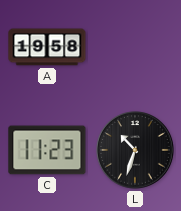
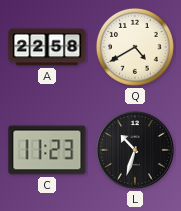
A: 19:58 -> 22:58 (47, 47)
Q: none -> 4:40 (135, 47)
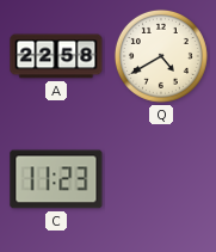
L: 10:33 -> none (135, 150)
